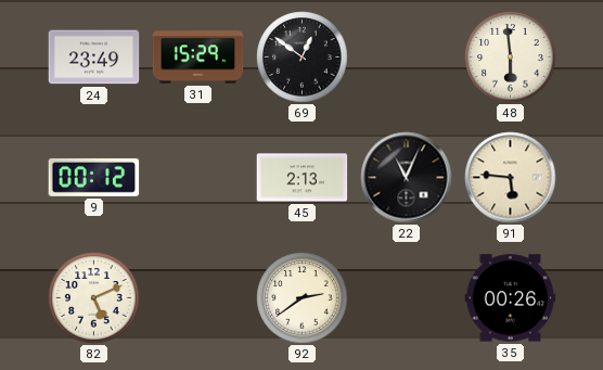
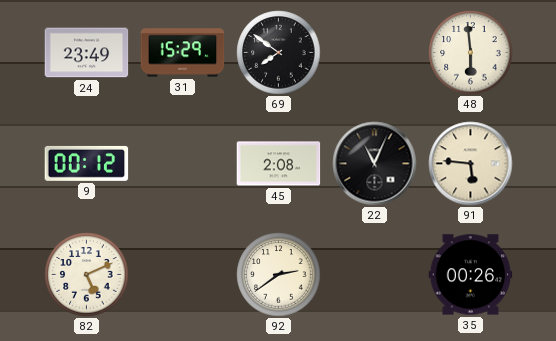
69: 12:51 -> 7:51 (279, 53)
45: 2:13 -> 2:08 (279, 164)
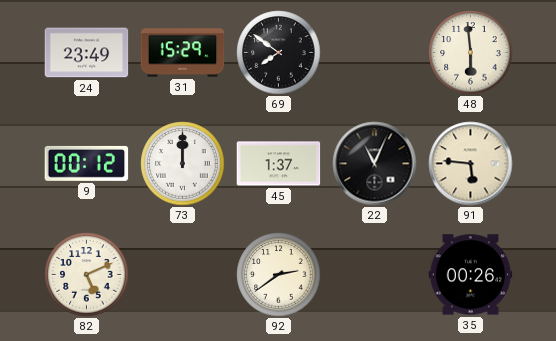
73: none -> 12:00 (183, 164)
45: 2:08 -> 1:37 (279, 164)
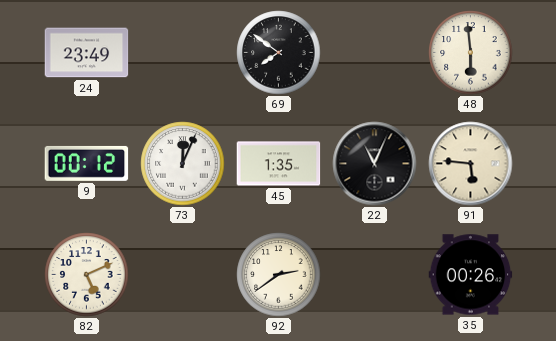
31: 15:29 -> none (183, 53)
73: 12:00 -> 12:04 (183, 164)
45: 1:37 -> 1:35 (279, 164)
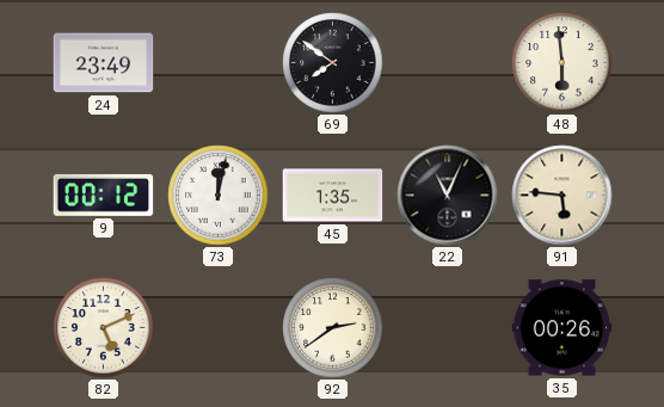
73: 12:04 -> 12:02 (219, 196)
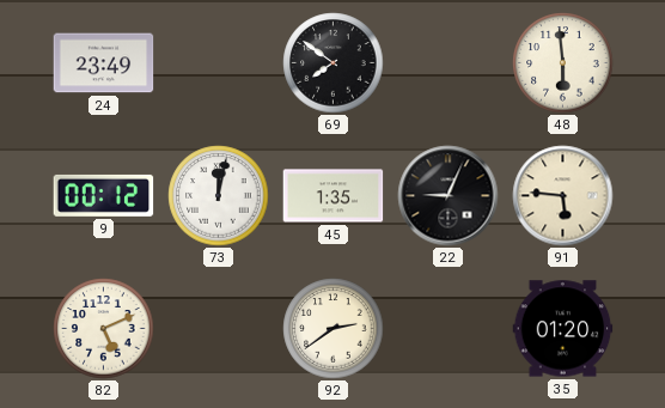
22: 11:04 -> 9:04 (449, 196)
35: 00:26 -> 01:20 (563, 329)
